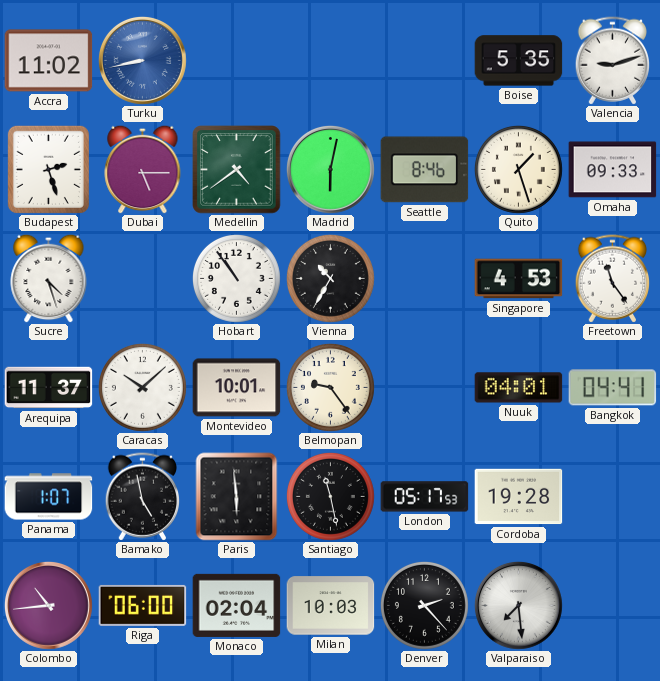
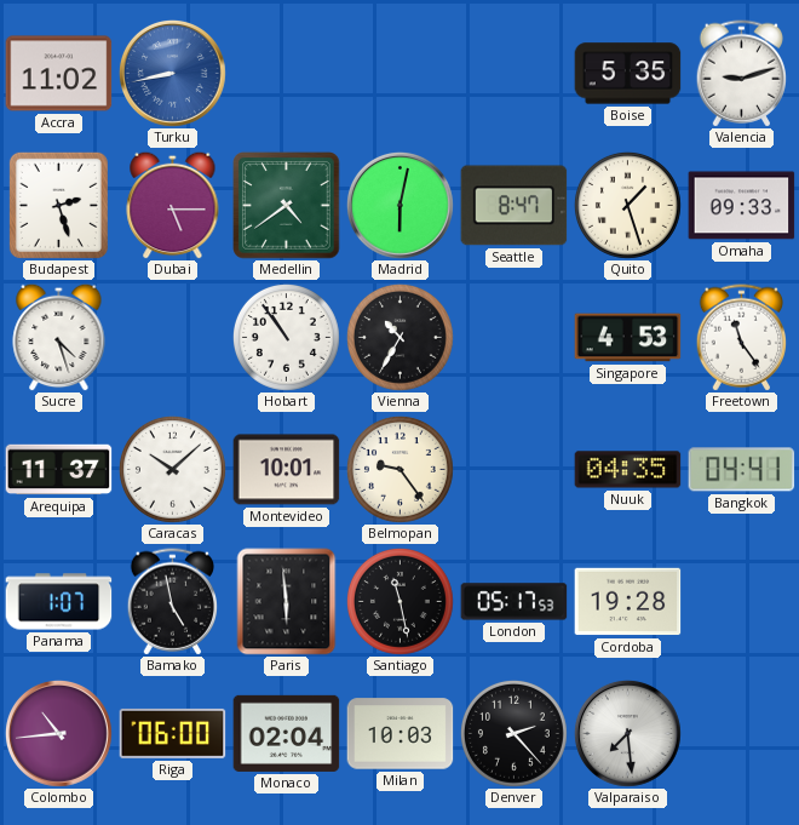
Seattle: 8:46 -> 8:47 (515, 206)
Nuuk: 04:01 -> 04:35 (628, 470)
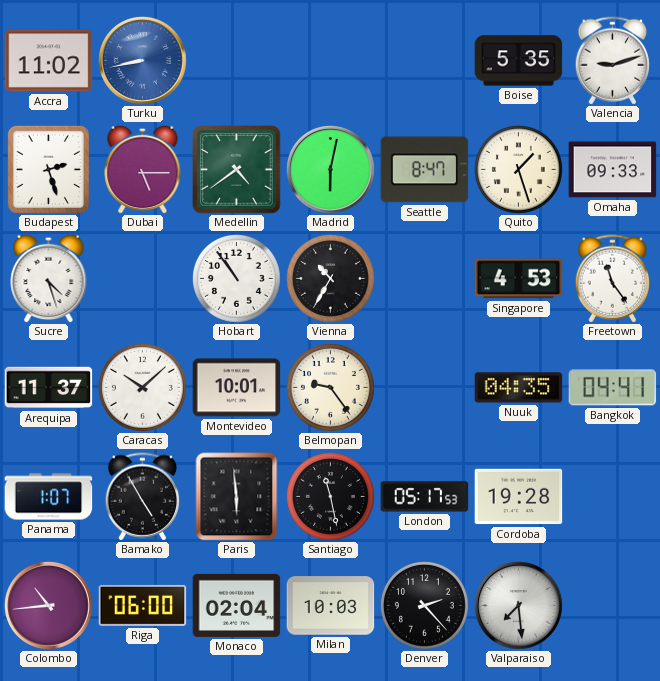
Bamako: 4:58 -> 4:55 (143, 497)
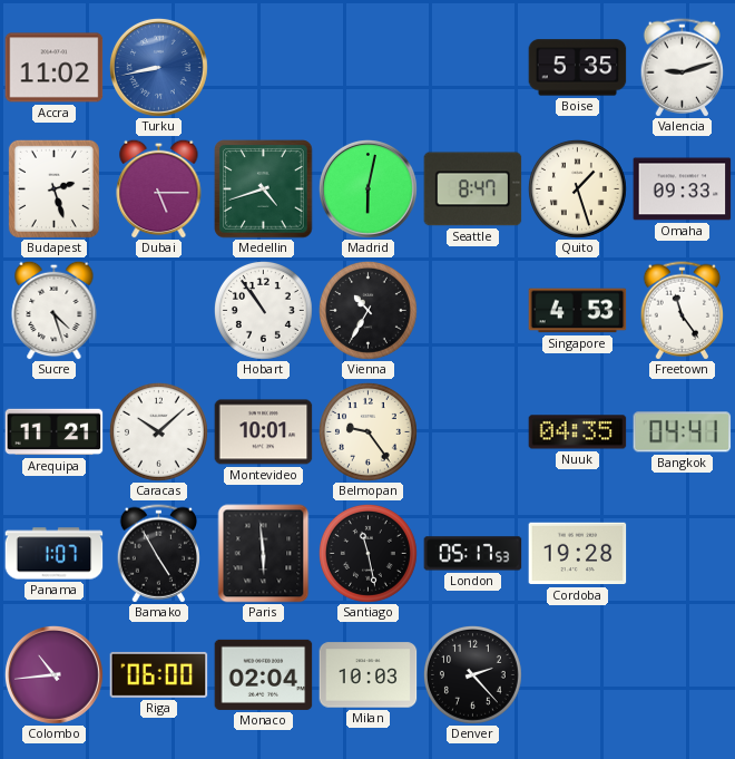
Medellin: 4:39 -> 4:42 (264, 189)
Arequipa: 11:37 -> 11:21 (55, 432)
Valparaiso: 7:29 -> none (518, 605)
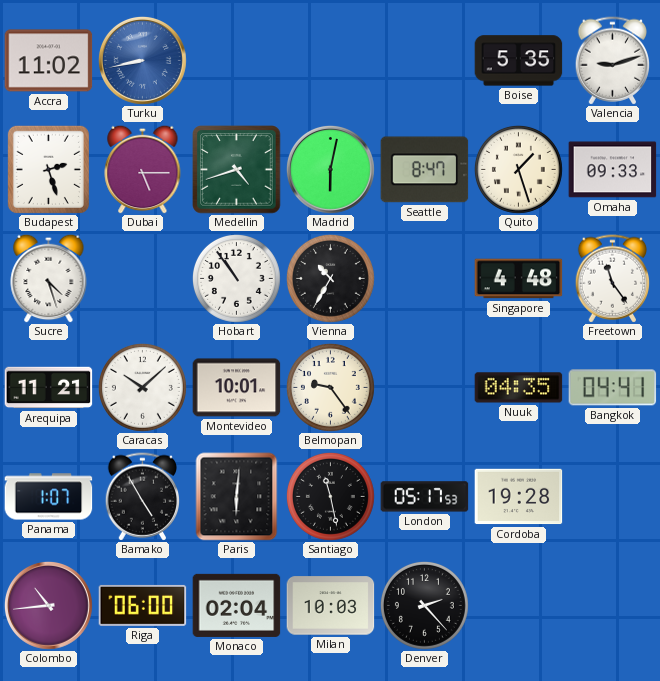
Singapore: 4:53 -> 4:48 (519, 279)
Paris: 5:59 -> 6:01 (237, 497)
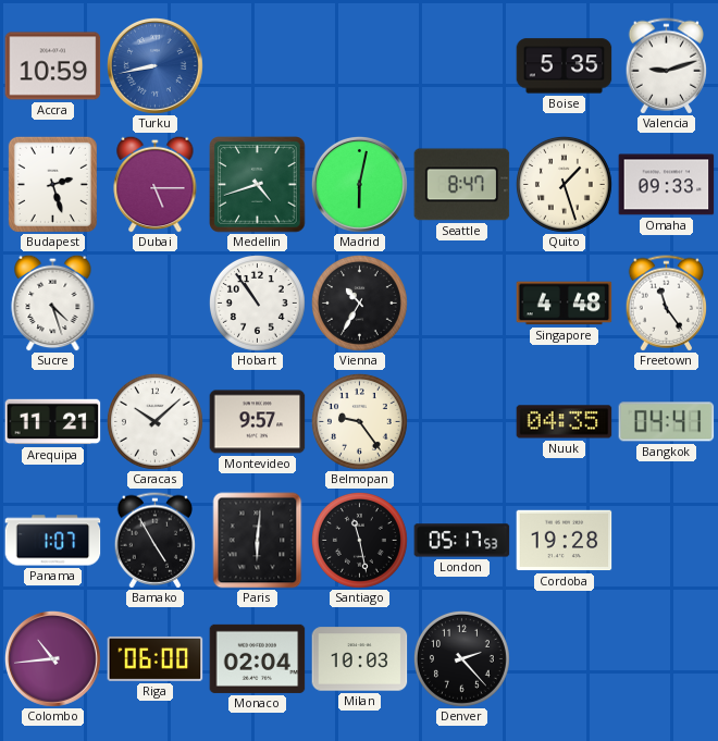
Accra: 11:02 -> 10:59 (53, 66)
Montevideo: 10:01 -> 9:57 (258, 422)
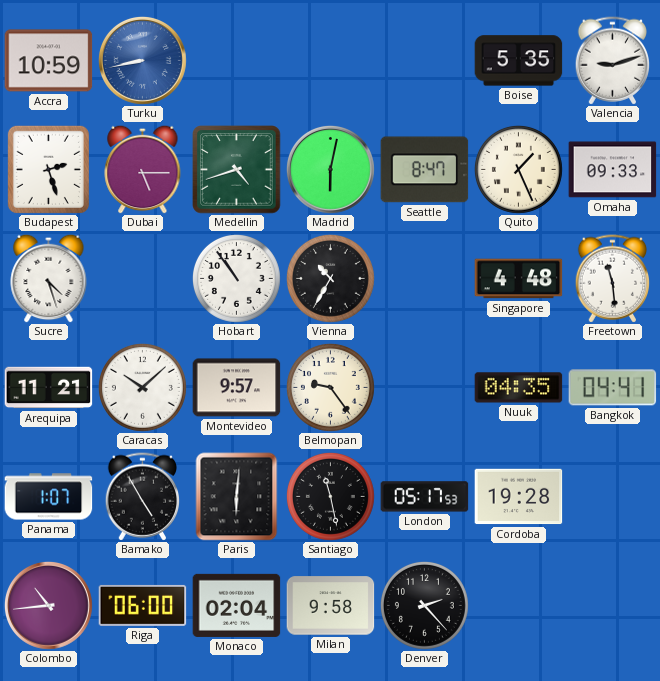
Quito: 1:27 -> 1:26 (518, 169)
Freetown: 11:24 -> 11:29 (613, 279)
Milan: 10:03 -> 9:58 (331, 606)
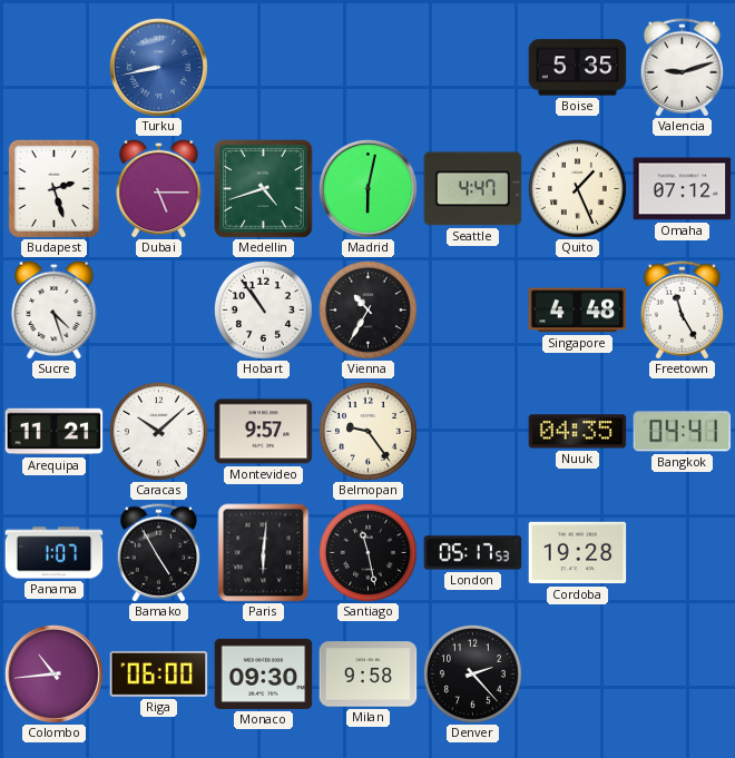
Accra: 10:59 -> none (49, 61)
Seattle: 8:47 -> 4:47 (473, 189)
Omaha: 09:33 -> 07:12 (683, 189)
Freetown: 11:29 -> 11:25 (683, 311)
Monaco: 02:04 -> 09:30 (264, 673)
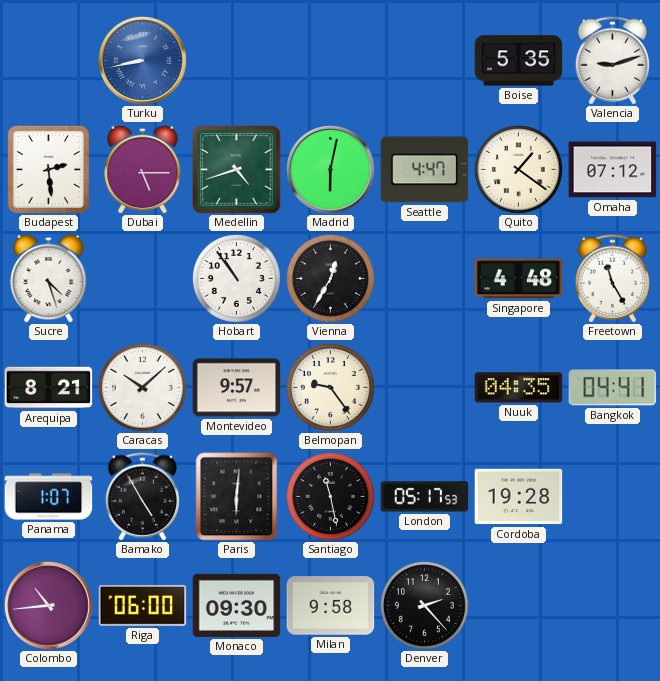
Budapest: 2:27 -> 2:29 (48, 169)
Quito: 1:26 -> 1:21 (518, 169)
Vienna: 10:35 -> 12:35 (330, 278)
Arequipa: 11:21 -> 8:21 (49, 388)
